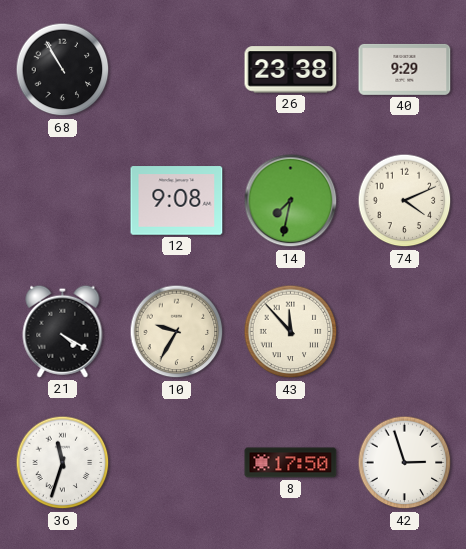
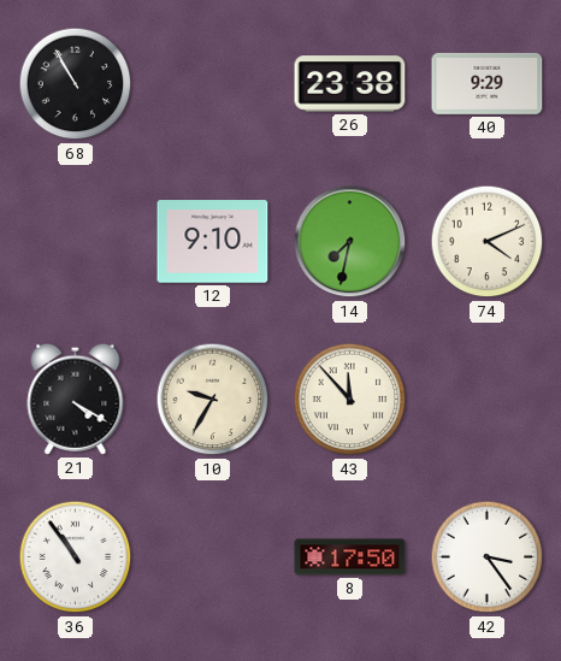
12: 9:08 -> 9:10 (213, 242)
36: 11:33 -> 10:54 (76, 557)
42: 2:57 -> 3:24 (488, 557)
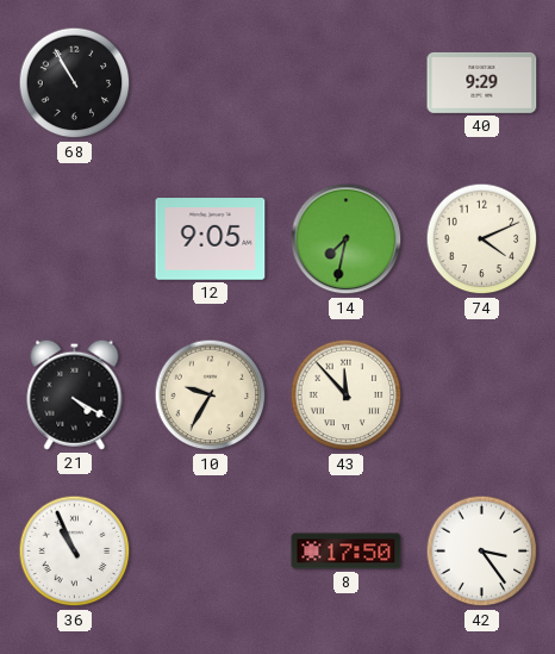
26: 23:38 -> none (350, 84)
12: 9:10 -> 9:05 (211, 239)
36: 10:54 -> 10:56 (75, 552)
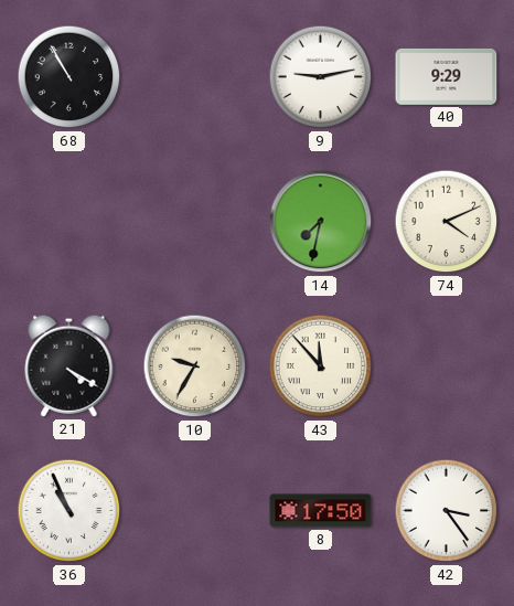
9: none -> 9:13 (321, 77)
12: 9:05 -> none (211, 239)
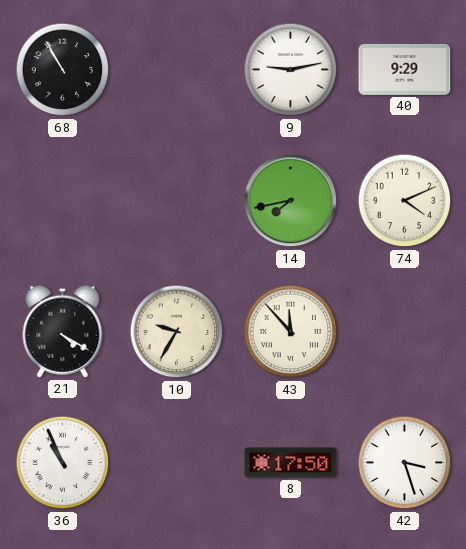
14: 7:32 -> 7:43 (291, 201)
42: 3:24 -> 3:27 (405, 463)
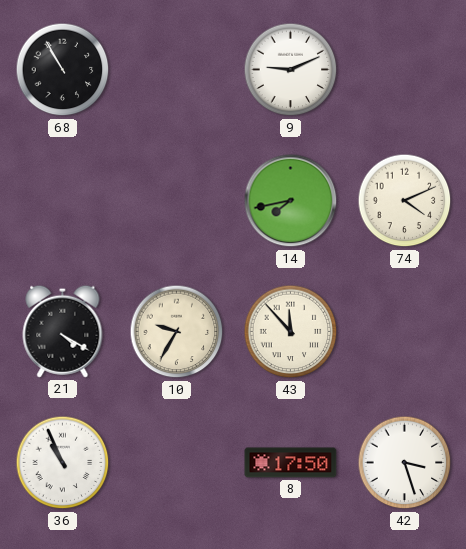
9: 9:13 -> 9:11 (291, 70)
40: 9:29 -> none (405, 69)
